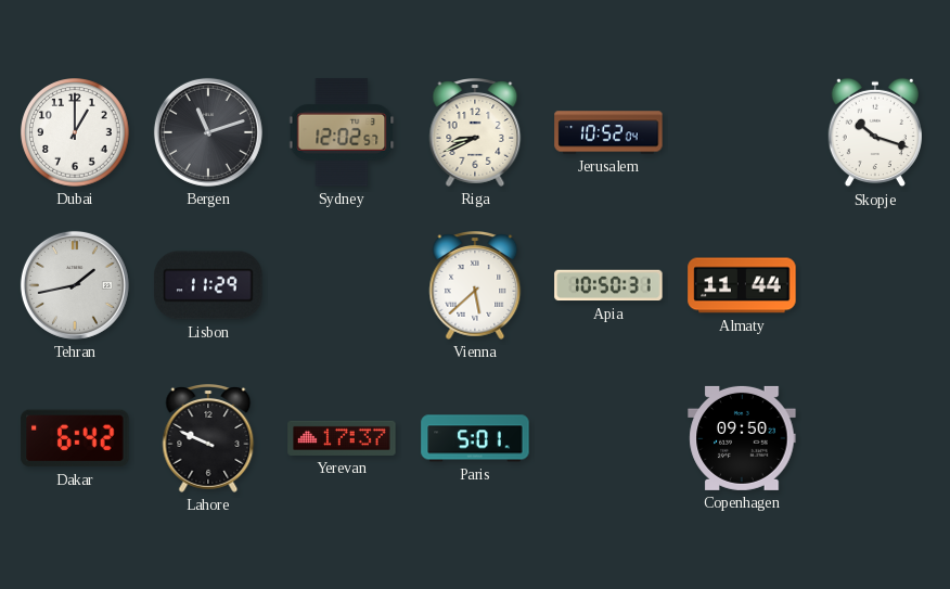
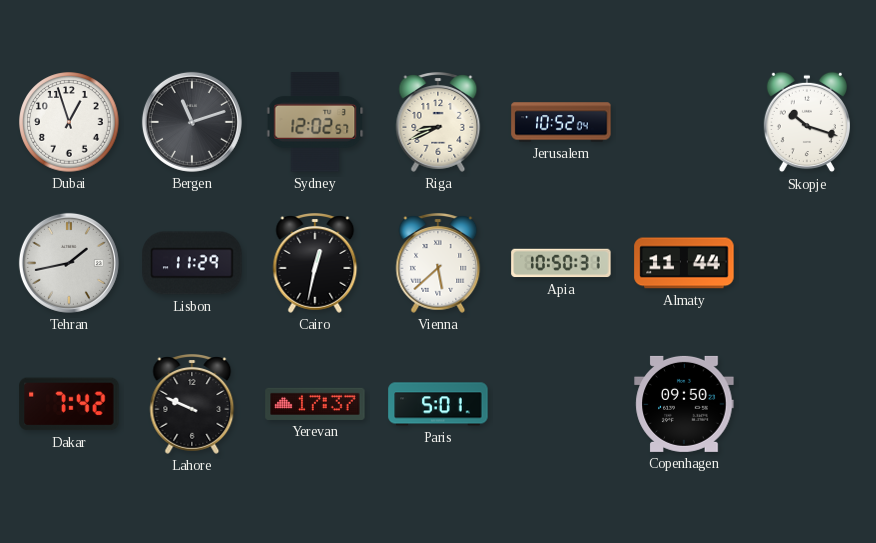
Dubai: 1:00 -> 12:57 (69, 122)
Cairo: none -> 12:32 (315, 264)
Dakar: 6:42 -> 7:42 (69, 404)
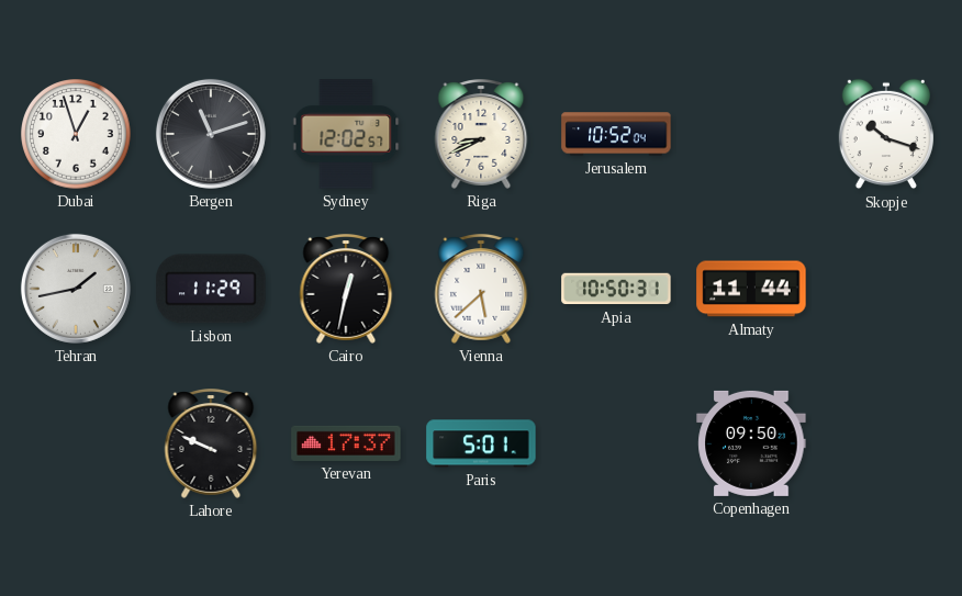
Dakar: 7:42 -> none (69, 404)
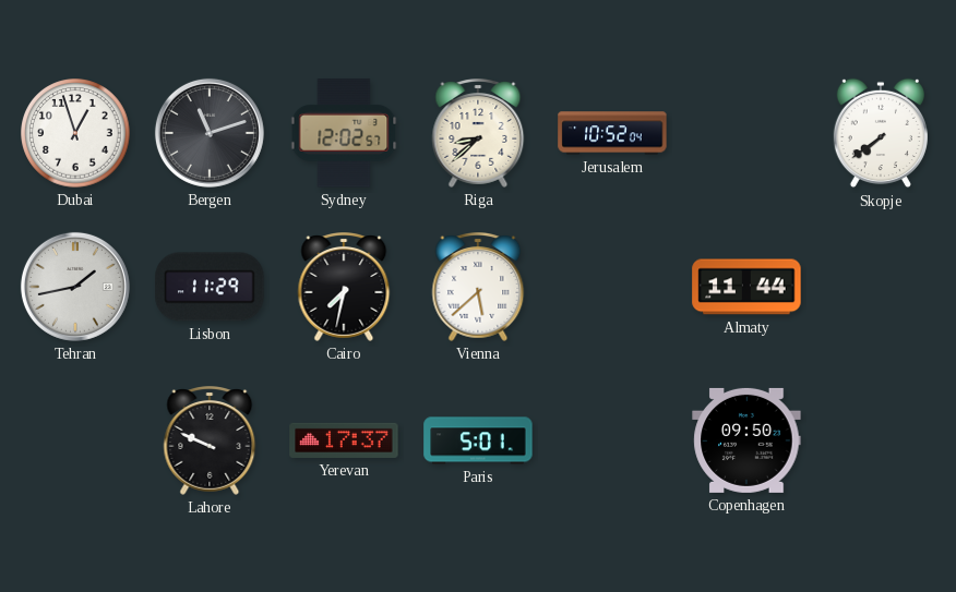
Riga: 8:41 -> 8:38 (478, 134)
Skopje: 10:18 -> 7:39 (881, 133)
Cairo: 12:32 -> 7:32 (344, 288)
Apia: 10:50 -> none (616, 289)
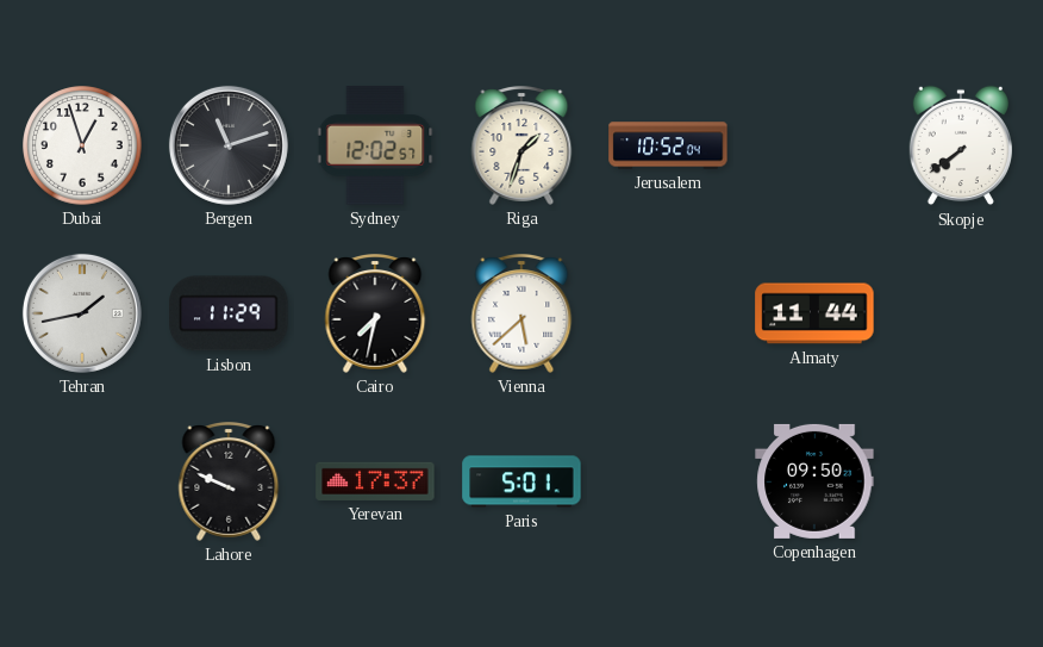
Riga: 8:38 -> 1:33 (521, 147)
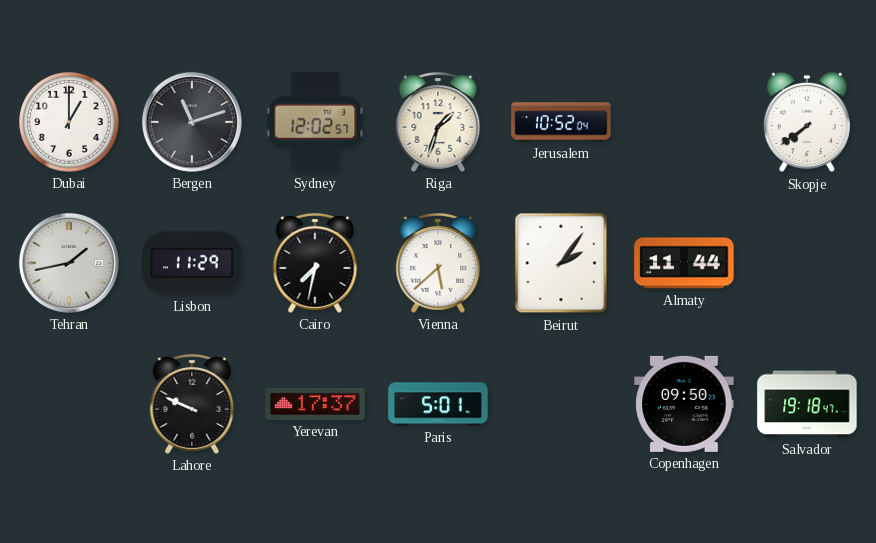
Dubai: 12:57 -> 1:00 (69, 122)
Beirut: none -> 2:06 (561, 263)
Salvador: none -> 19:18 (807, 404)
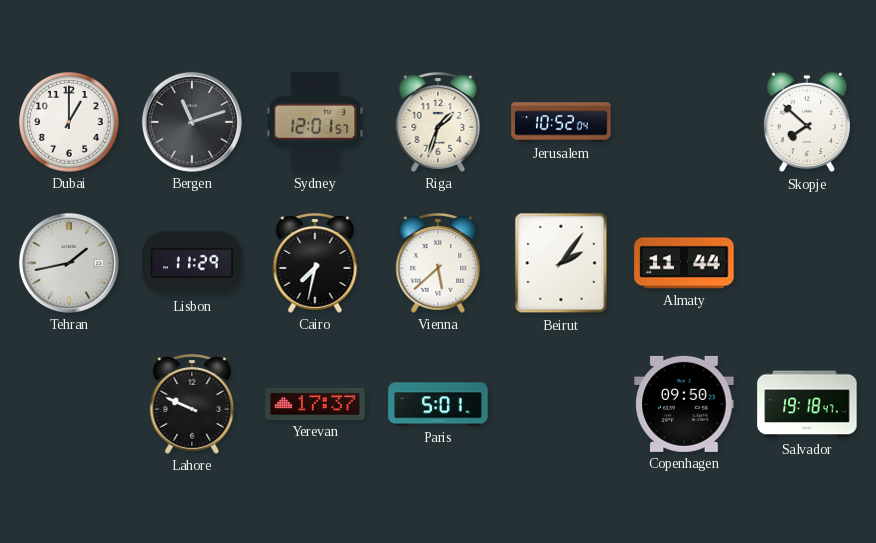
Sydney: 12:02 -> 12:01 (315, 122)
Skopje: 7:39 -> 7:52 (807, 122)
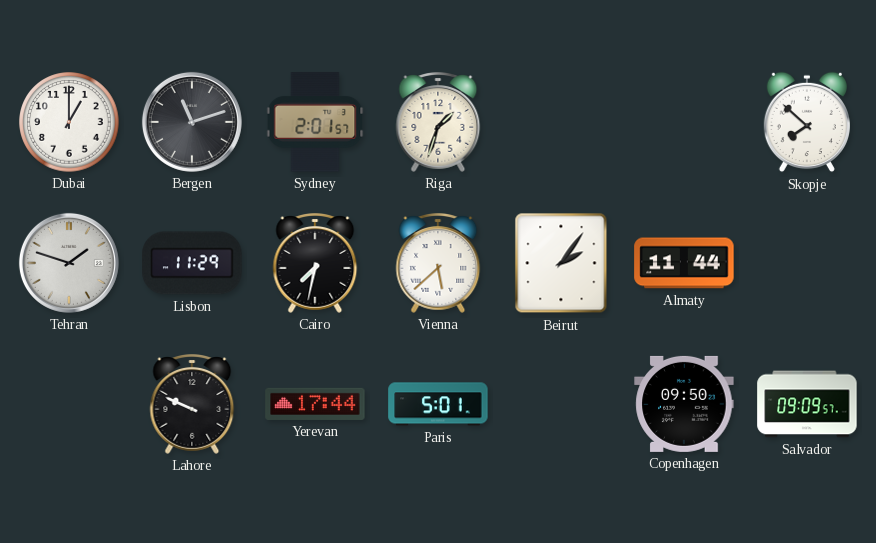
Sydney: 12:01 -> 2:01 (315, 122)
Jerusalem: 10:52 -> none (561, 122)
Tehran: 1:43 -> 1:48 (69, 263)
Yerevan: 17:37 -> 17:44 (315, 404)
Salvador: 19:18 -> 09:09 (807, 404)
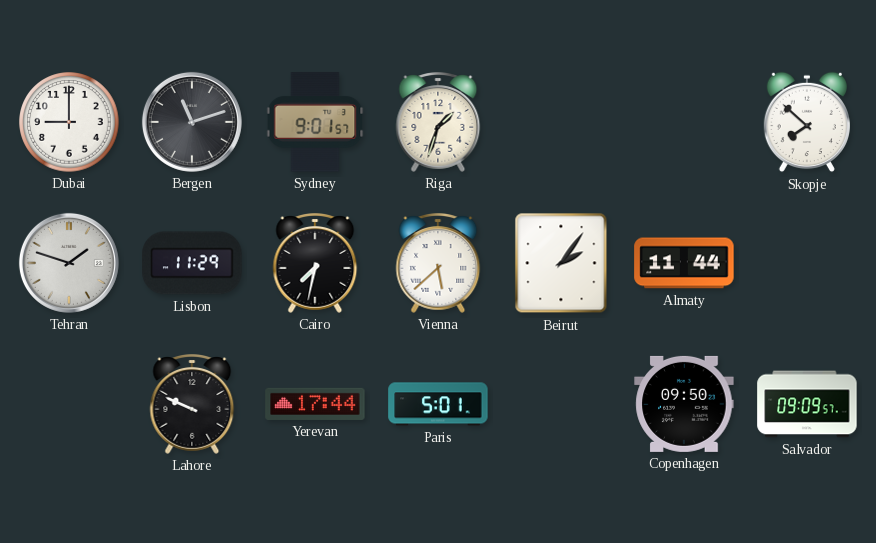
Dubai: 1:00 -> 9:00 (69, 122)
Sydney: 2:01 -> 9:01 (315, 122)
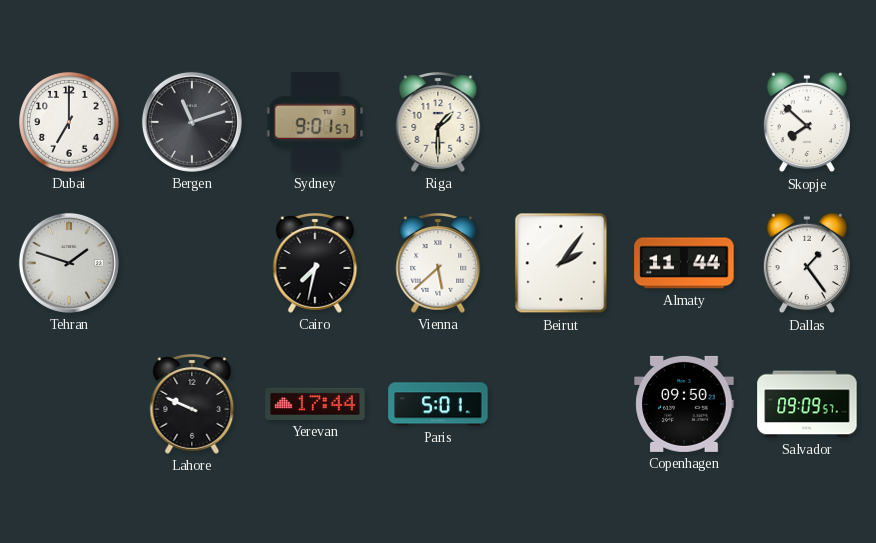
Dubai: 9:00 -> 7:00 (69, 122)
Riga: 1:33 -> 1:30 (438, 123)
Lisbon: 11:29 -> none (192, 263)
Dallas: none -> 1:24 (807, 263)
